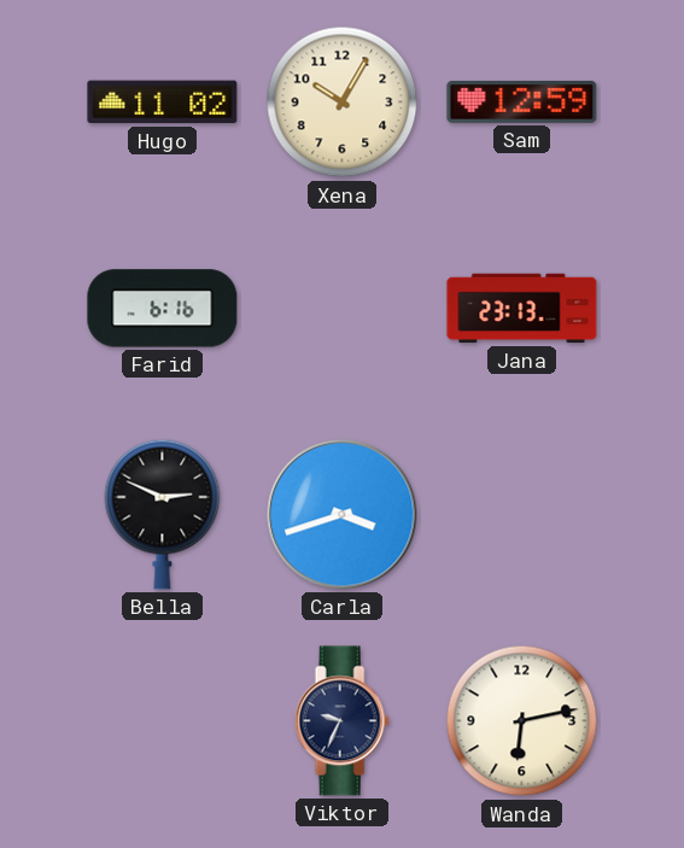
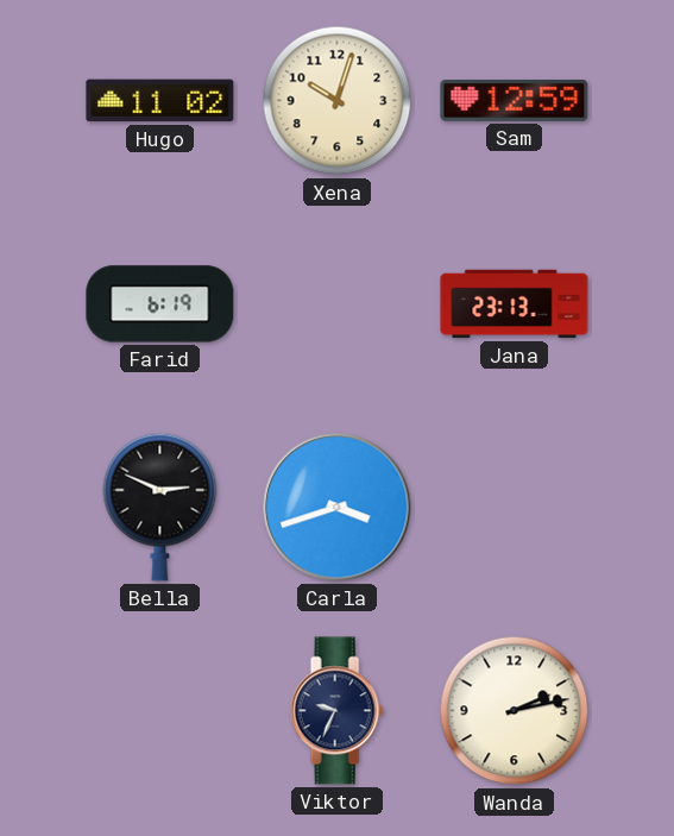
Xena: 10:05 -> 10:03 (338, 101)
Farid: 6:16 -> 6:19 (160, 304)
Wanda: 6:13 -> 2:13 (515, 711)
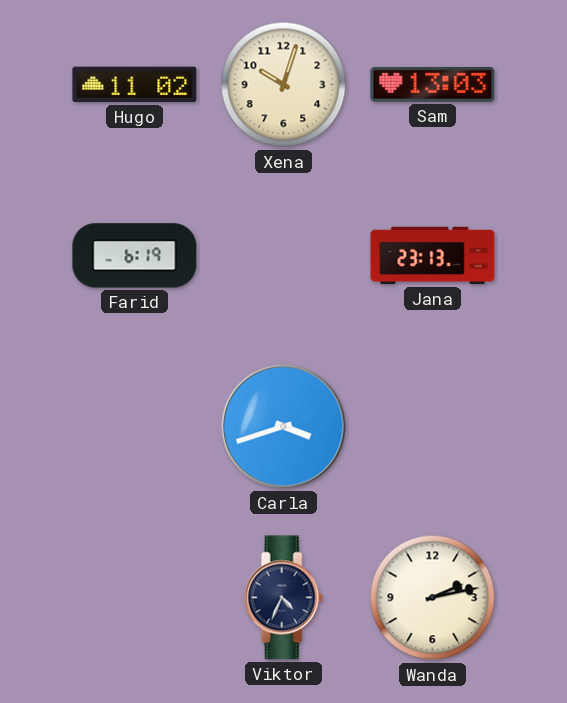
Sam: 12:59 -> 13:03 (433, 85)
Bella: 2:49 -> none (160, 507)
Viktor: 9:34 -> 4:34 (283, 598)
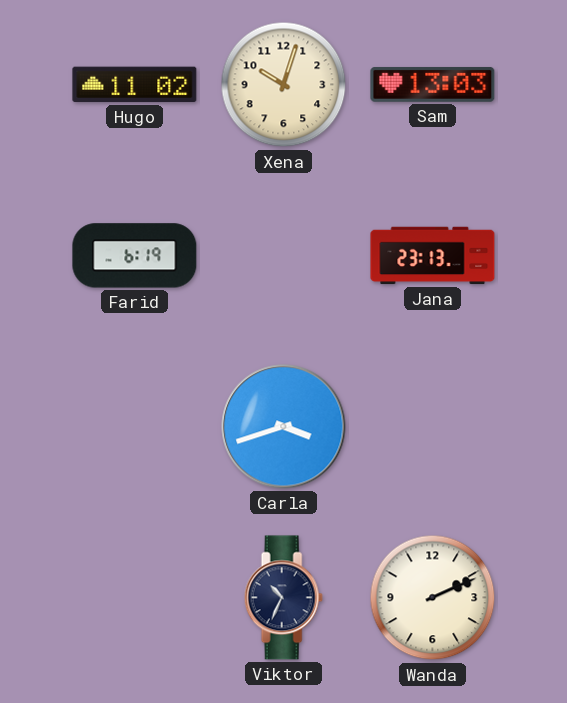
Viktor: 4:34 -> 10:34 (283, 598)
Wanda: 2:13 -> 2:11 (433, 598)
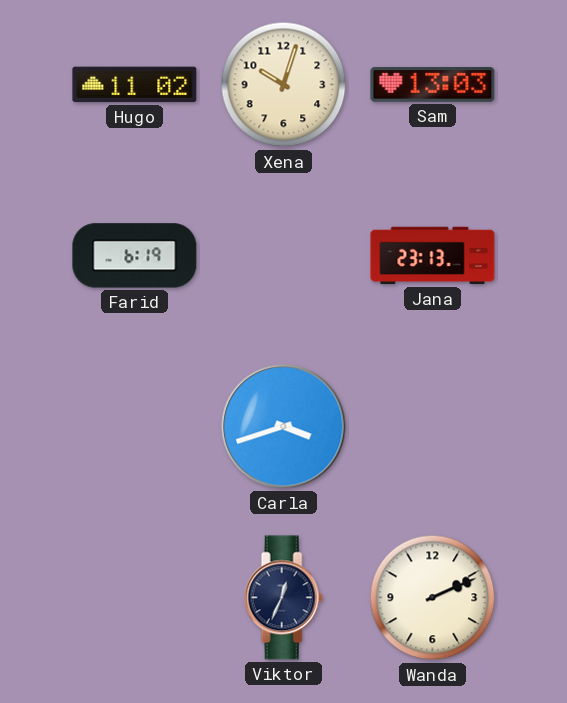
Viktor: 10:34 -> 12:34 (283, 598)
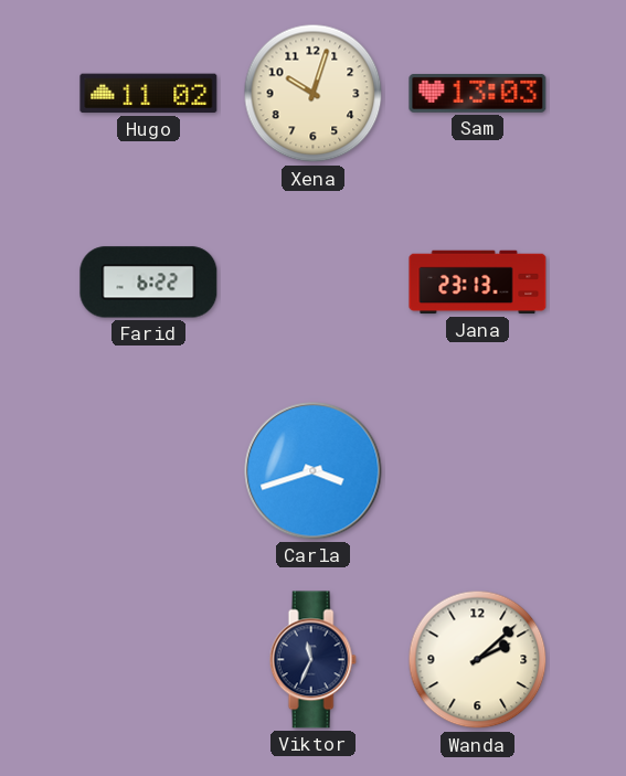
Farid: 6:19 -> 6:22 (149, 283)
Viktor: 12:34 -> 11:34 (312, 660)
Wanda: 2:11 -> 2:08 (478, 660)
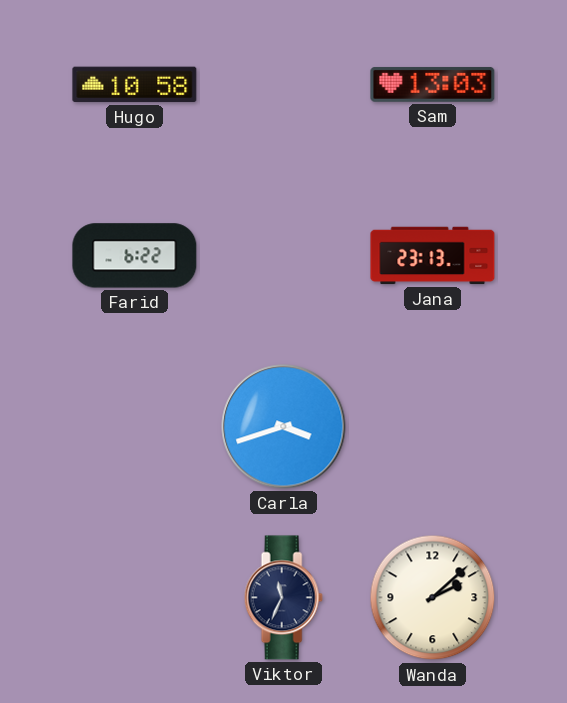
Hugo: 11:02 -> 10:58 (135, 85)
Xena: 10:03 -> none (314, 94)
